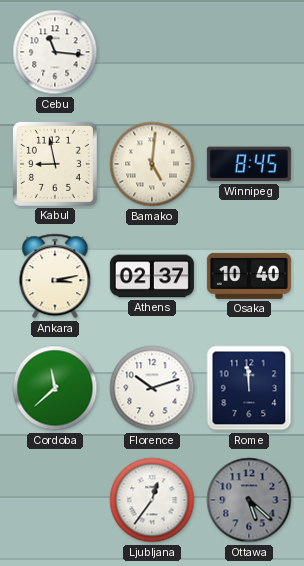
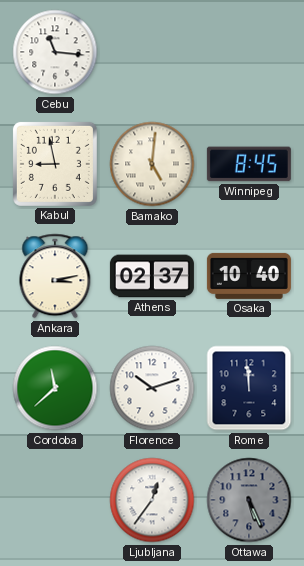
Ottawa: 5:22 -> 5:26 (249, 500)
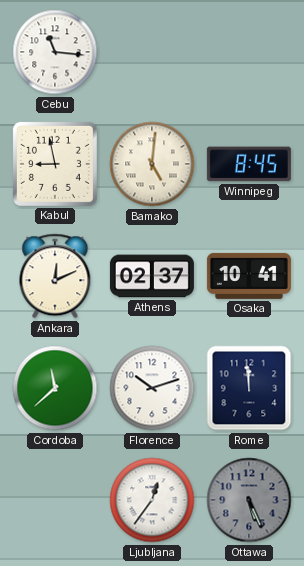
Ankara: 3:13 -> 12:11 (55, 276)
Osaka: 10:40 -> 10:41 (249, 276)
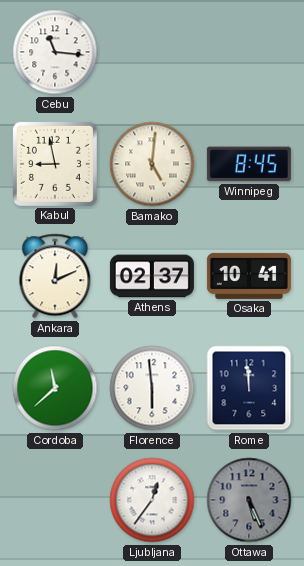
Florence: 10:12 -> 5:59 (152, 388)
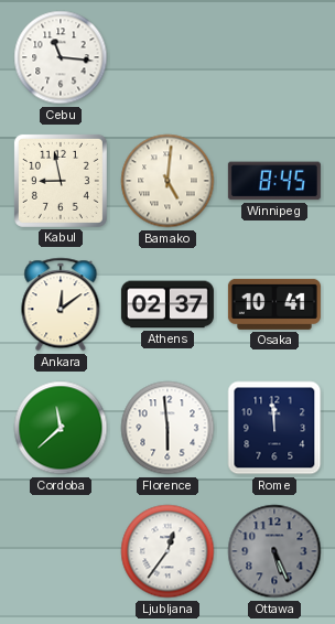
Ankara: 12:11 -> 12:09 (61, 304)
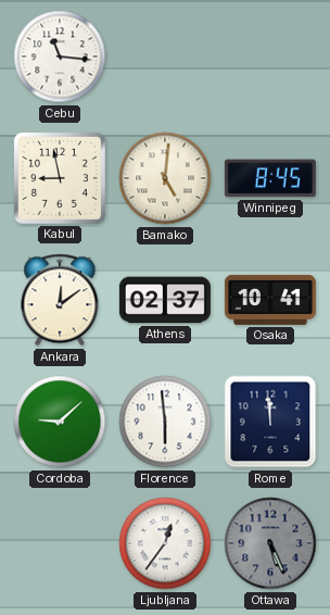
Cordoba: 11:38 -> 9:08 (60, 422)
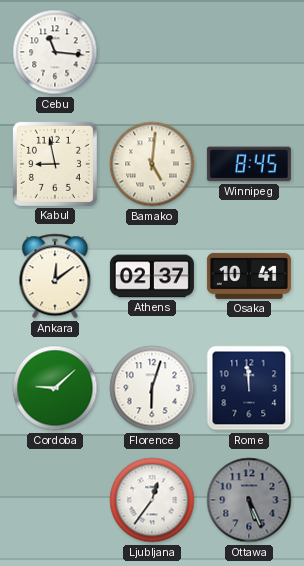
Florence: 5:59 -> 6:03 (152, 388)
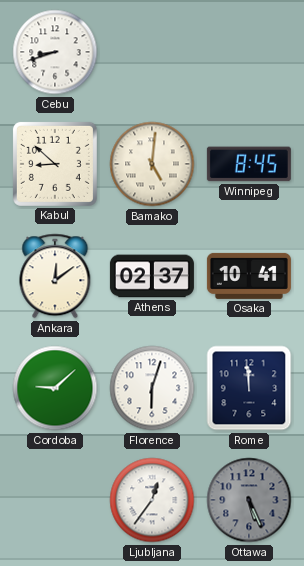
Cebu: 11:16 -> 8:42 (55, 52)
Kabul: 8:58 -> 8:52 (55, 164)
